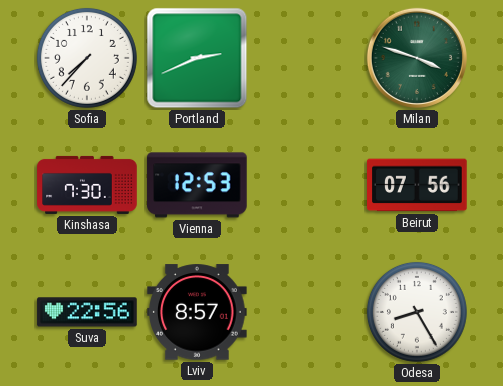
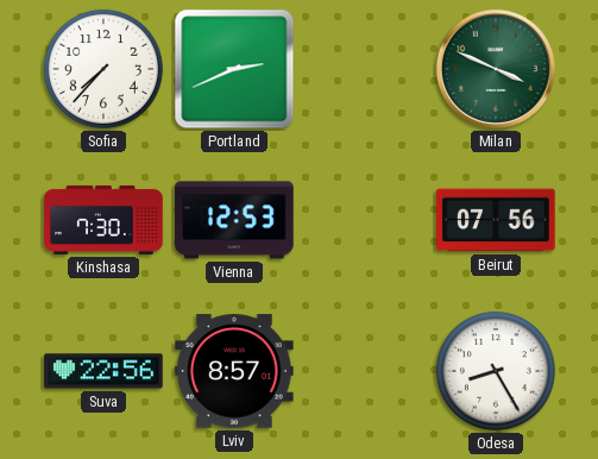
Milan: 3:48 -> 3:49 (496, 69)
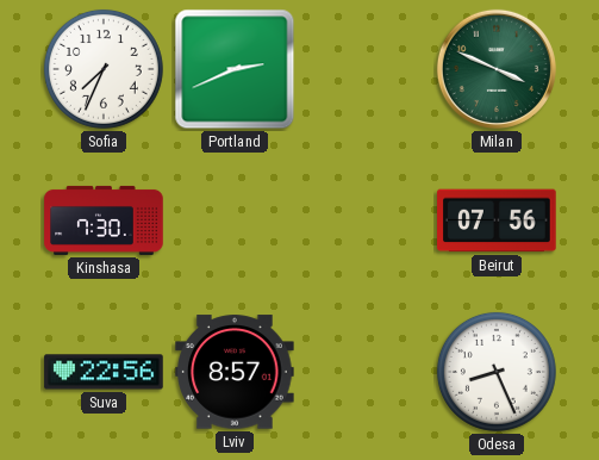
Sofia: 7:37 -> 7:34 (104, 69)
Vienna: 12:53 -> none (234, 220)
Odesa: 8:25 -> 8:26 (497, 372)
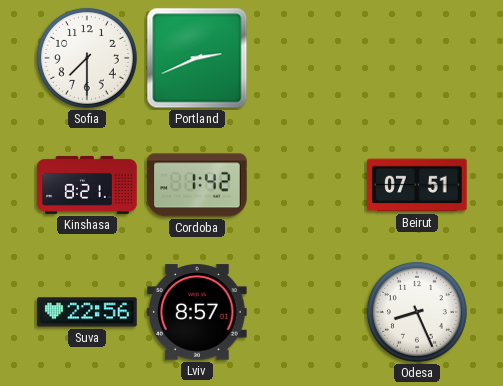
Sofia: 7:34 -> 7:30 (87, 58)
Milan: 3:49 -> none (497, 69)
Kinshasa: 7:30 -> 8:21 (87, 185)
Cordoba: none -> 1:42 (197, 185)
Beirut: 07:56 -> 07:51 (417, 185)
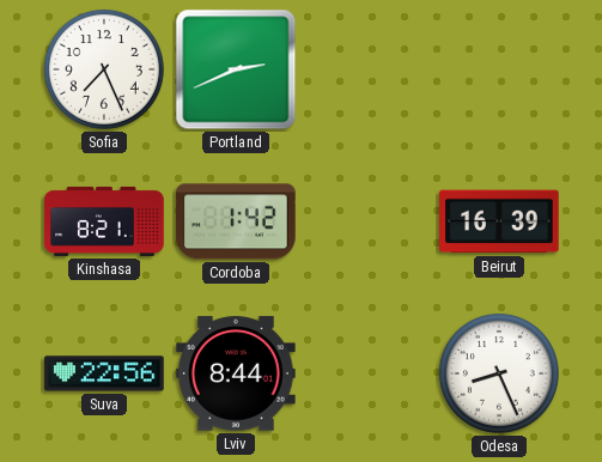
Sofia: 7:30 -> 7:26 (104, 69)
Beirut: 07:51 -> 16:39 (499, 221)
Lviv: 8:57 -> 8:44 (236, 373)
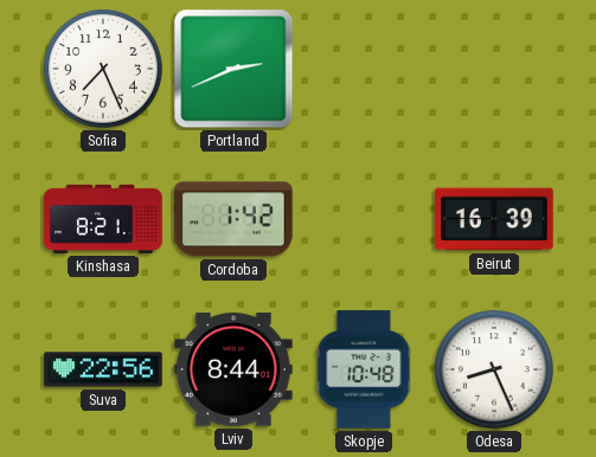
Skopje: none -> 10:48 (364, 369)
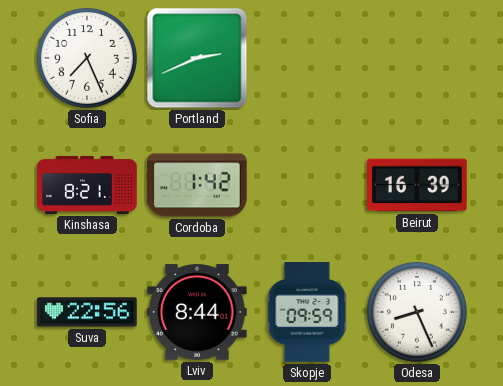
Skopje: 10:48 -> 09:59 (307, 312)
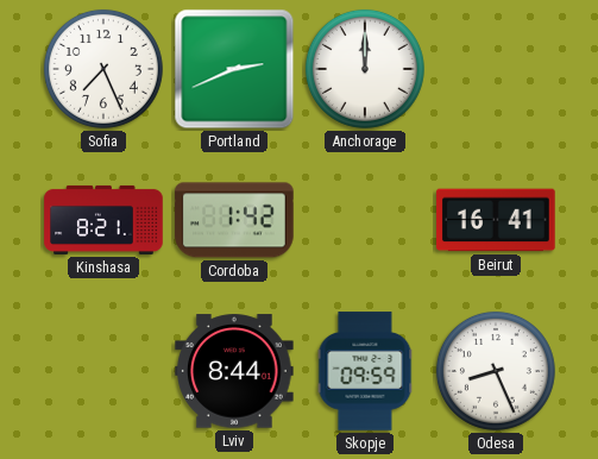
Anchorage: none -> 12:00 (365, 69)
Beirut: 16:39 -> 16:41 (496, 220)
Suva: 22:56 -> none (87, 312)
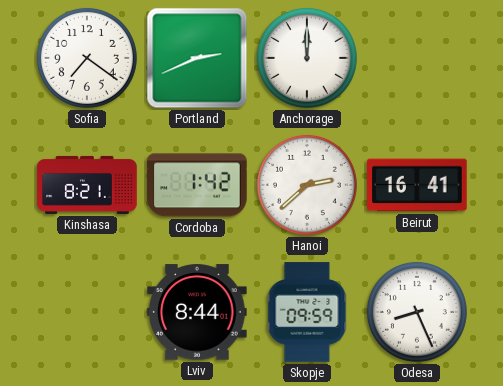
Sofia: 7:26 -> 7:21 (87, 58)
Hanoi: none -> 2:38 (307, 185)
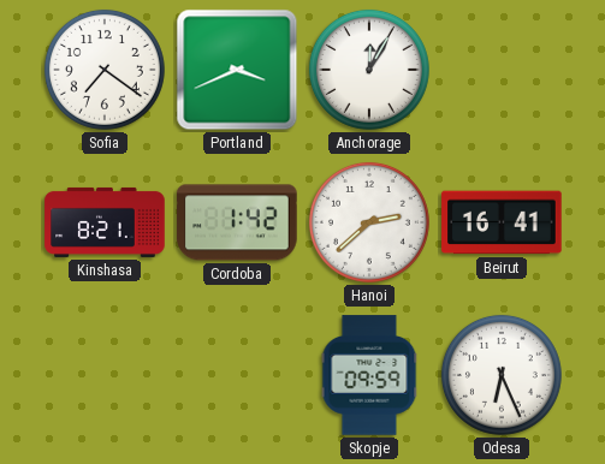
Portland: 2:41 -> 3:41 (237, 70)
Anchorage: 12:00 -> 12:05 (369, 70)
Lviv: 8:44 -> none (197, 312)
Odesa: 8:26 -> 6:26 (502, 375)
